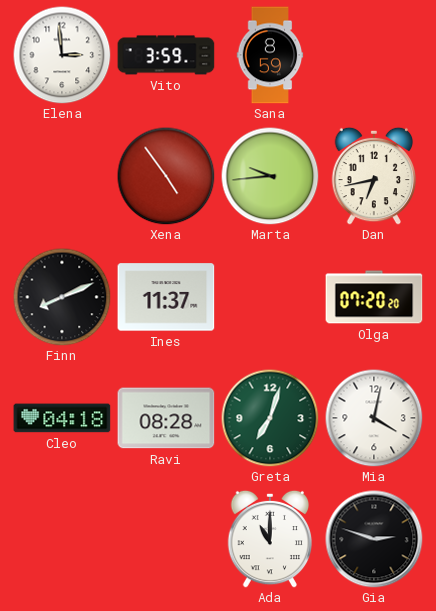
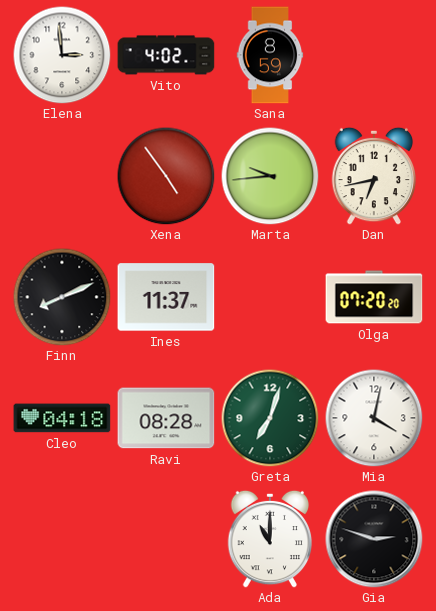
Vito: 3:59 -> 4:02 (166, 55)
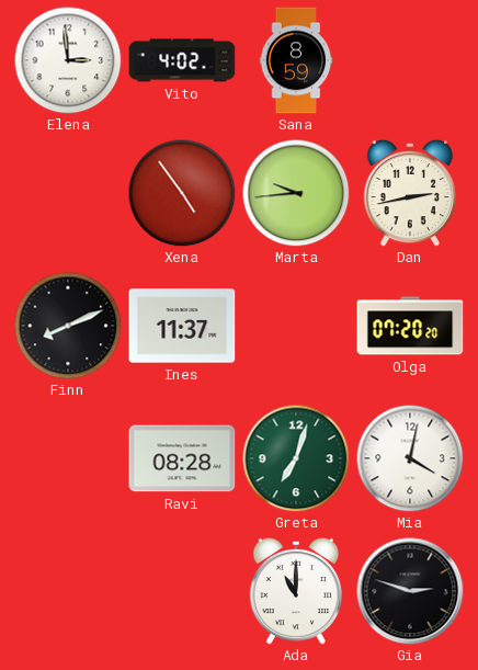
Dan: 6:43 -> 2:43 (410, 193)
Cleo: 04:18 -> none (62, 418)
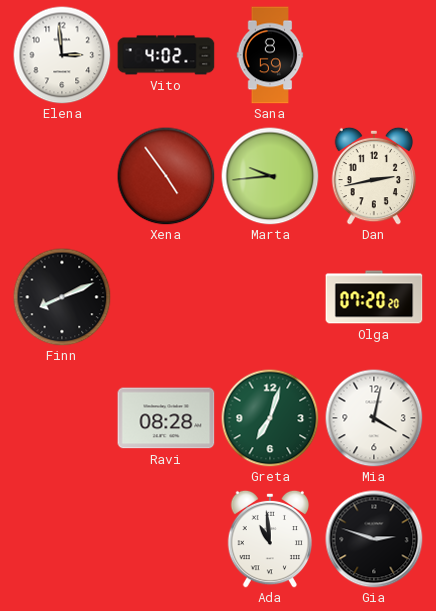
Ines: 11:37 -> none (182, 326)
Ada: 11:00 -> 10:59 (270, 539)
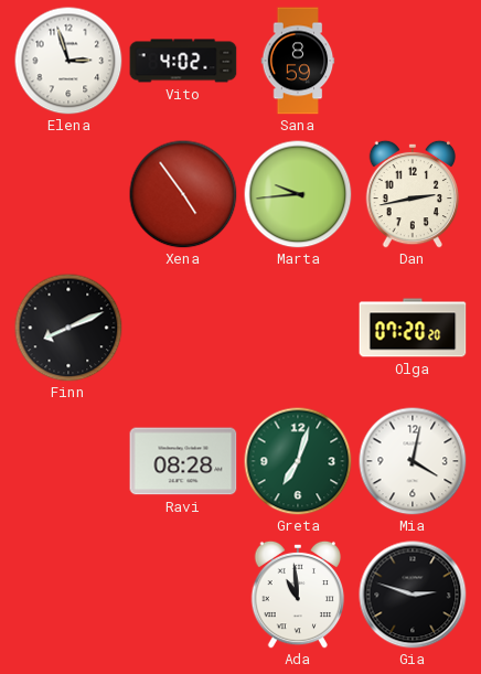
Elena: 2:59 -> 2:57 (68, 61)
